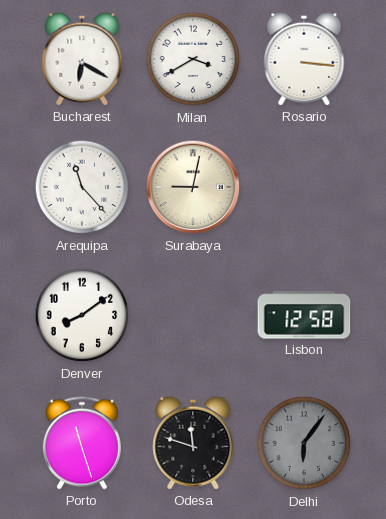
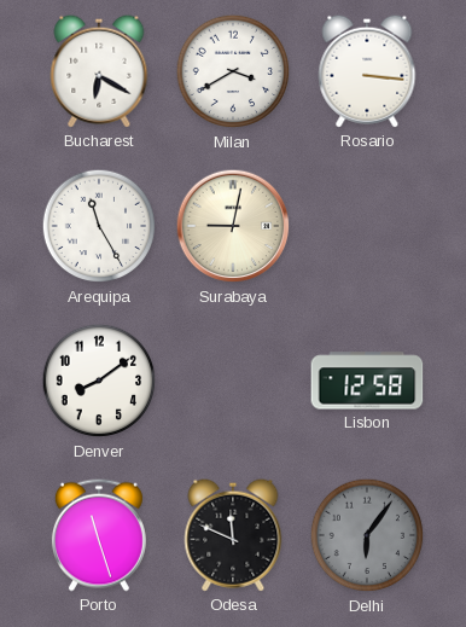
Arequipa: 11:23 -> 11:25 (99, 226)
Odesa: 11:48 -> 11:49 (233, 535)
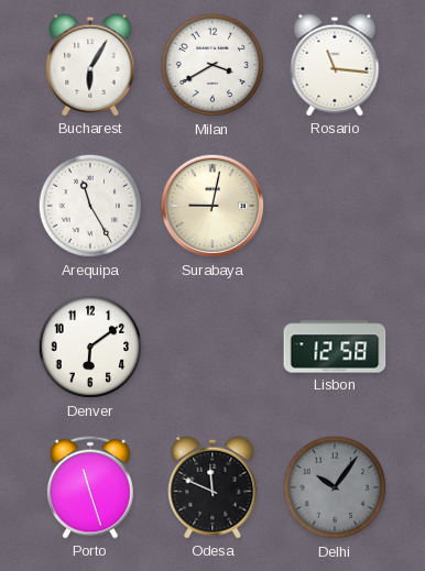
Bucharest: 6:20 -> 6:05 (90, 65)
Rosario: 3:16 -> 11:16 (335, 65)
Denver: 8:09 -> 6:09 (90, 347)
Delhi: 6:06 -> 10:06 (335, 487)
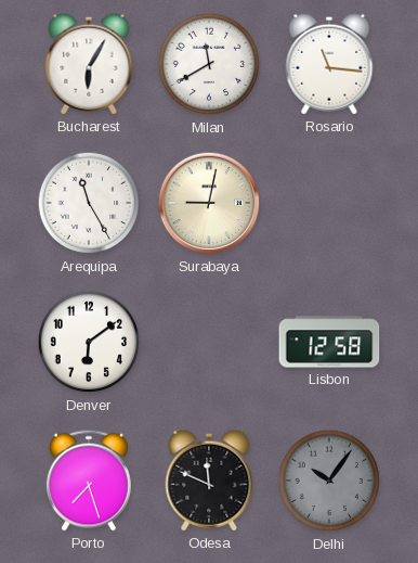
Milan: 3:40 -> 11:40 (209, 64)
Porto: 11:27 -> 7:27 (89, 481)
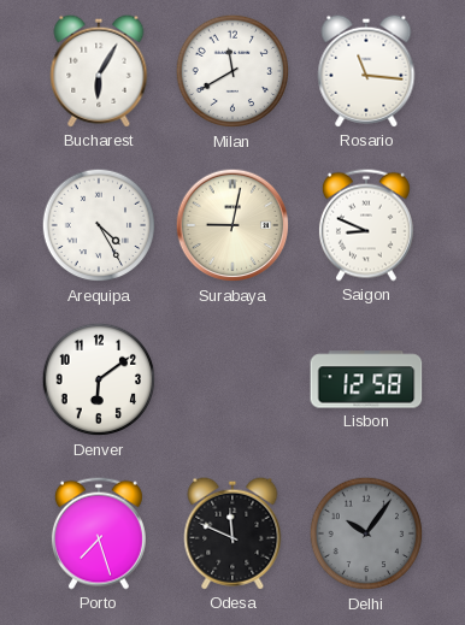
Arequipa: 11:25 -> 4:25 (99, 225)
Saigon: none -> 8:49 (366, 225)
